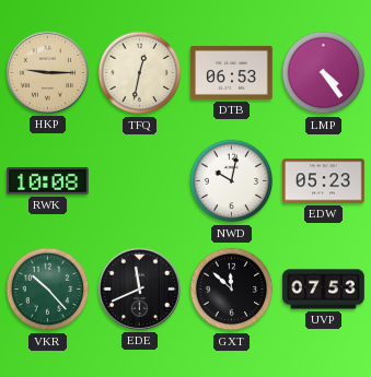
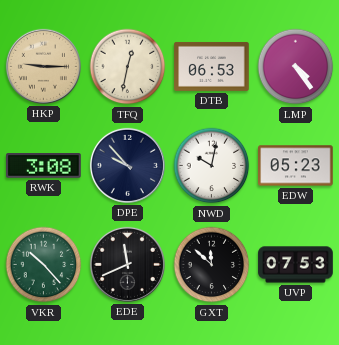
RWK: 10:08 -> 3:08 (44, 166)
DPE: none -> 9:53 (127, 165)
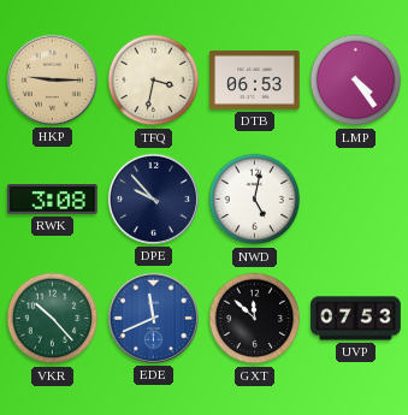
TFQ: 12:32 -> 3:32 (154, 81)
NWD: 10:02 -> 5:02 (255, 200)
EDW: 05:23 -> none (296, 166)
EDE dial: black -> blue (153, 318)
